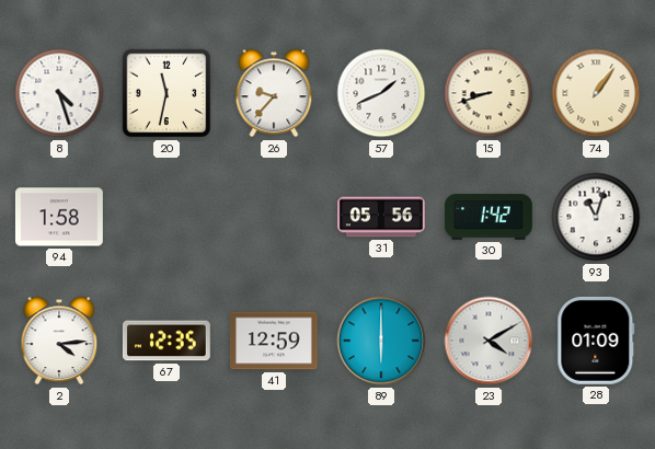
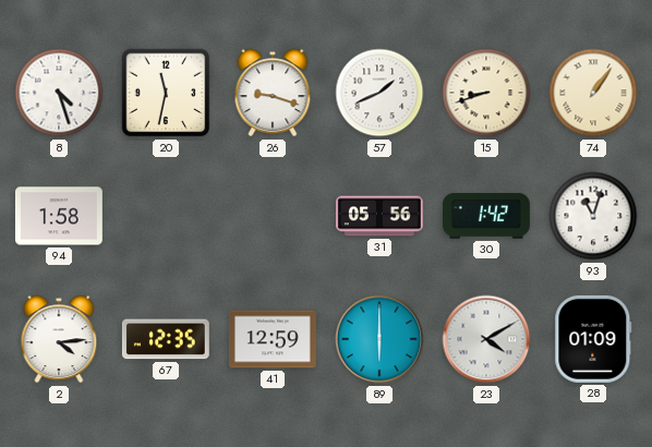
26: 9:37 -> 9:18 (273, 93)
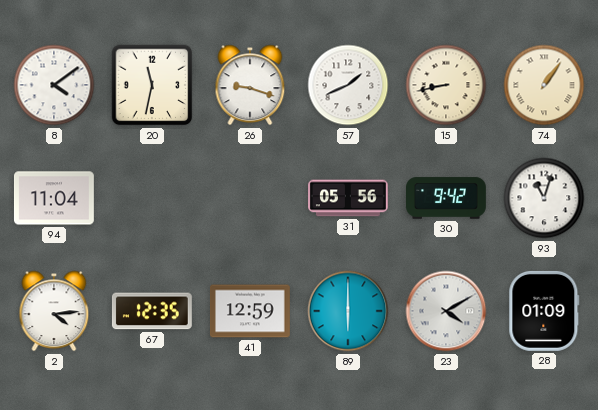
8: 4:27 -> 4:09 (54, 85)
15: 8:42 -> 8:43 (446, 85)
94: 1:58 -> 11:04 (54, 198)
30: 1:42 -> 9:42 (447, 198)
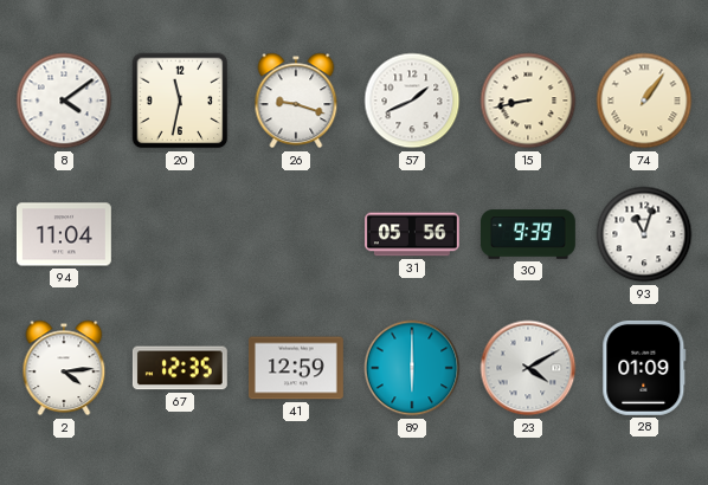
30: 9:42 -> 9:39 (529, 234)
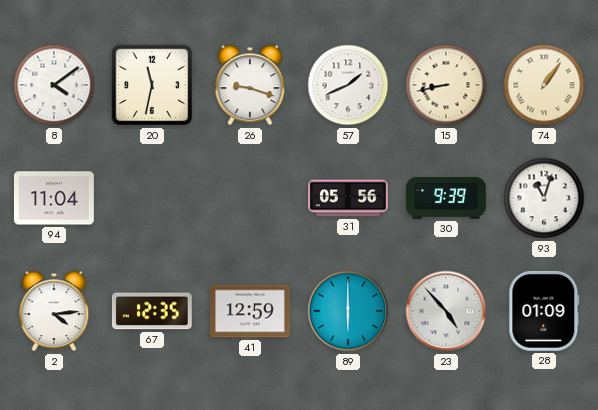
23: 4:10 -> 4:53 (446, 311)
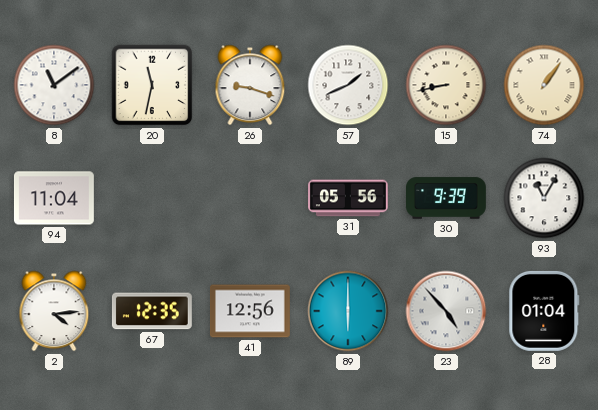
8: 4:09 -> 11:09 (54, 85)
93: 11:03 -> 11:05 (544, 198)
41: 12:59 -> 12:56 (250, 311)
28: 01:09 -> 01:04 (544, 311)
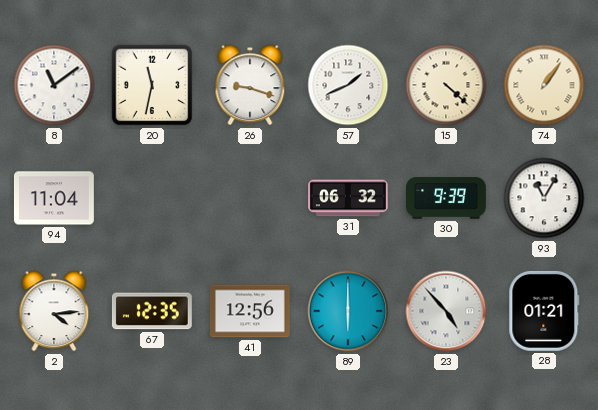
15: 8:43 -> 4:22 (446, 85)
31: 05:56 -> 06:32 (349, 198)
28: 01:04 -> 01:21 (544, 311)
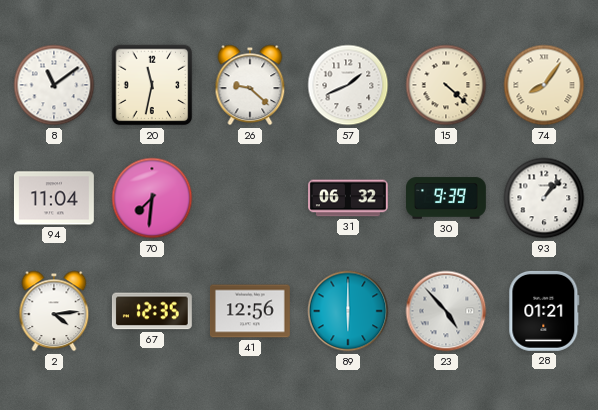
26: 9:18 -> 9:22 (250, 85)
74: 1:06 -> 8:06 (544, 85)
70: none -> 7:31 (152, 198)
93: 11:05 -> 1:07 (544, 198)
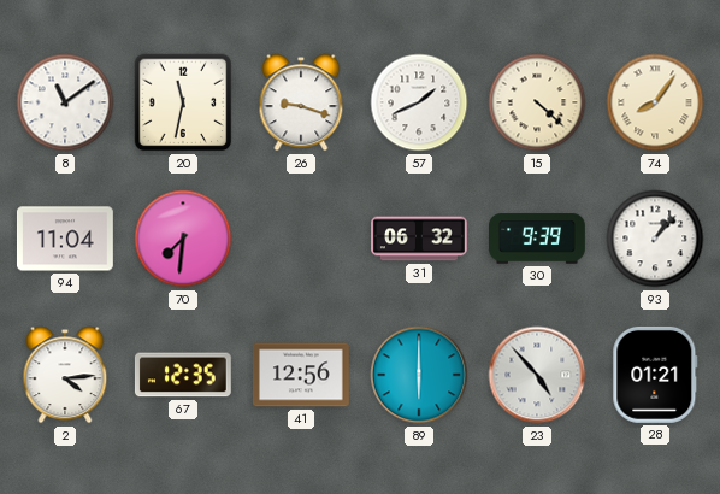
26: 9:22 -> 9:18 (301, 102)
